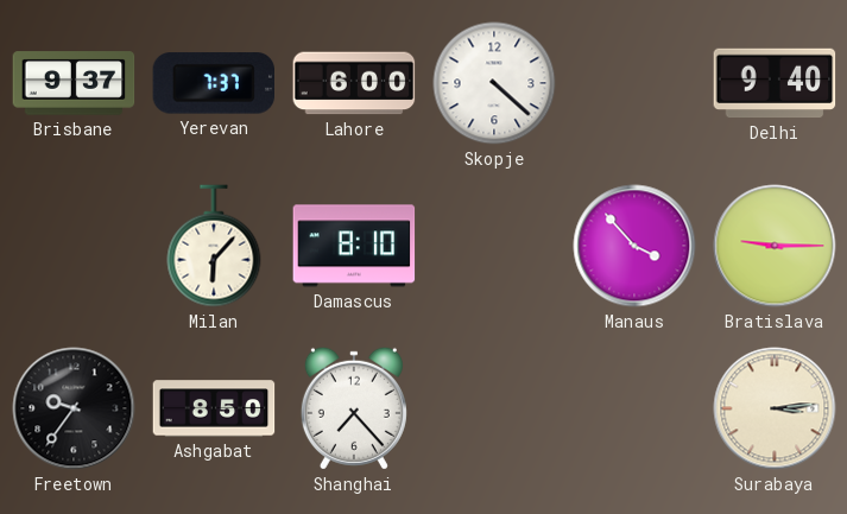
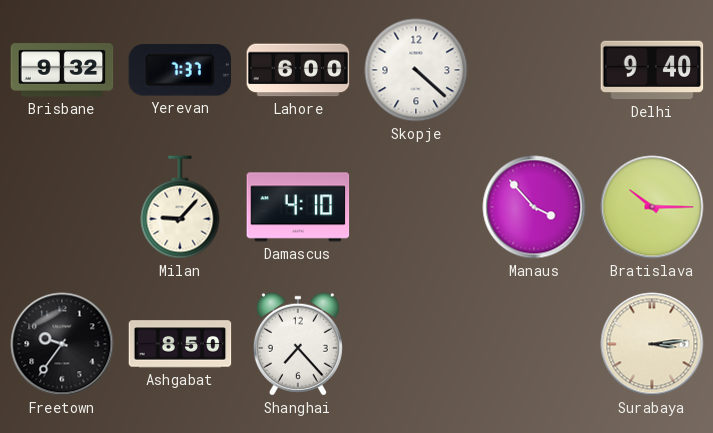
Brisbane: 9:37 -> 9:32 (62, 70)
Milan: 6:07 -> 9:07 (180, 207)
Damascus: 8:10 -> 4:10 (298, 207)
Bratislava: 9:15 -> 10:15 (652, 207)
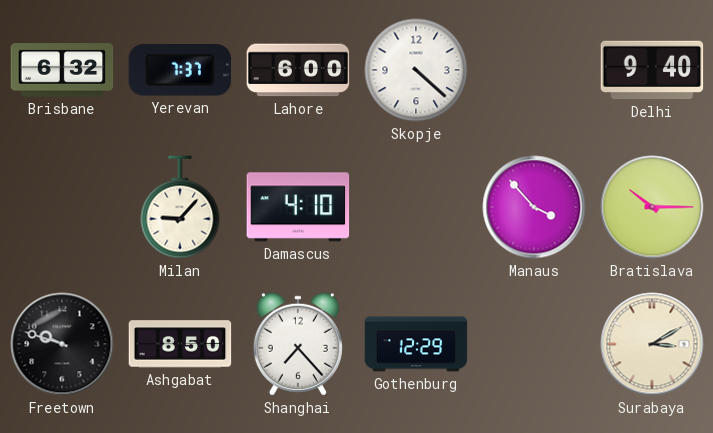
Brisbane: 9:32 -> 6:32 (62, 70)
Freetown: 9:36 -> 9:48 (62, 344)
Gothenburg: none -> 12:29 (416, 344)
Surabaya: 3:14 -> 3:10 (652, 344)
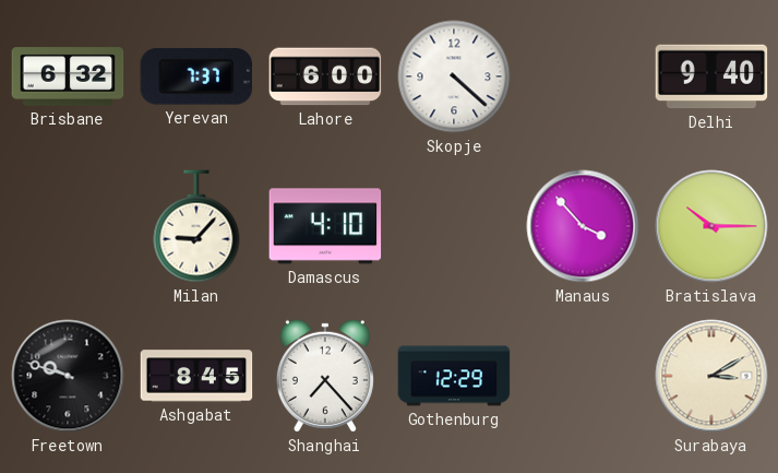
Ashgabat: 8:50 -> 8:45 (196, 376)
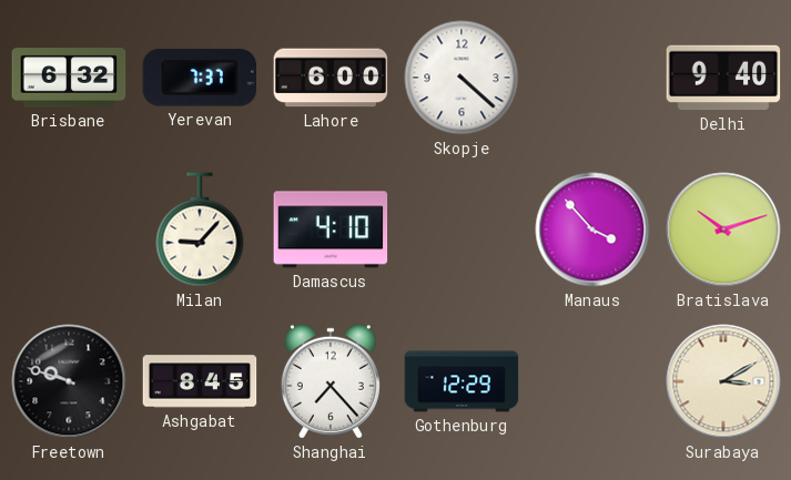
Bratislava: 10:15 -> 10:12 (723, 229)
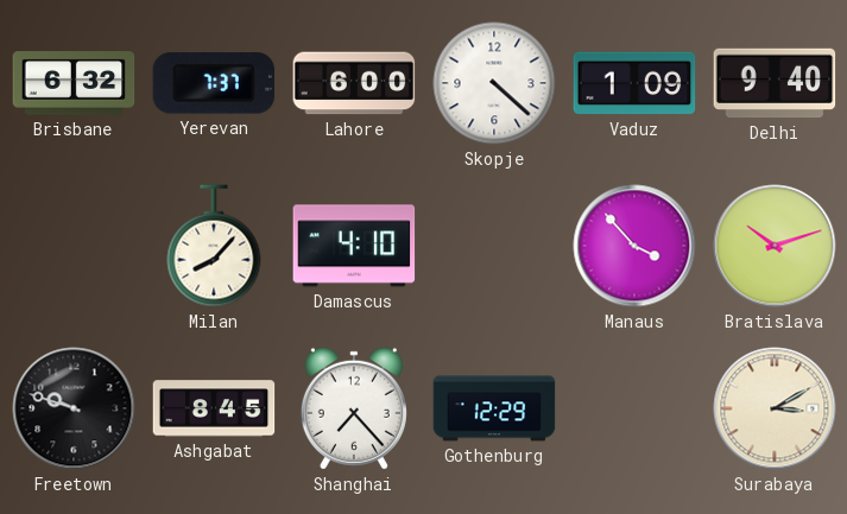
Vaduz: none -> 1:09 (634, 83)
Milan: 9:07 -> 8:07 (214, 246)
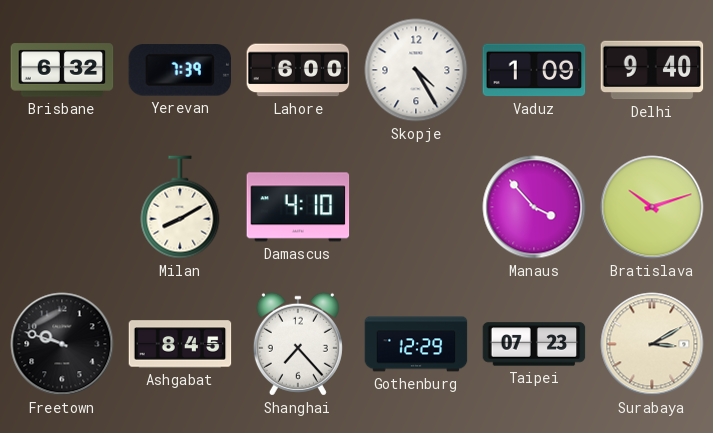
Yerevan: 7:37 -> 7:39 (180, 70)
Skopje: 4:22 -> 4:25 (416, 70)
Milan: 8:07 -> 8:10 (180, 207)
Taipei: none -> 07:23 (534, 344)
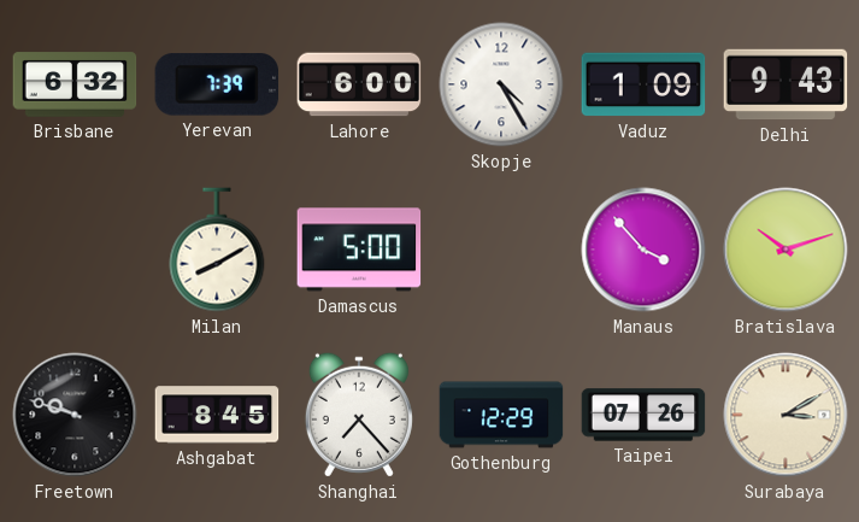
Delhi: 9:40 -> 9:43 (786, 84)
Damascus: 4:10 -> 5:00 (359, 250)
Taipei: 07:23 -> 07:26 (643, 415)
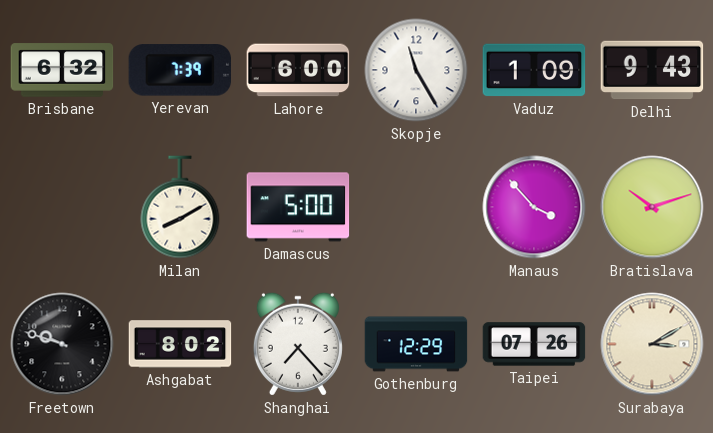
Skopje: 4:25 -> 11:25 (416, 70)
Ashgabat: 8:45 -> 8:02 (180, 344)
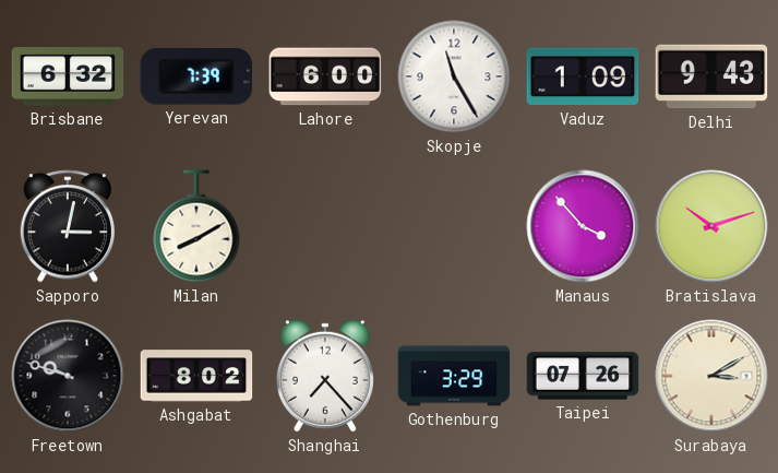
Sapporo: none -> 3:02 (68, 226)
Damascus: 5:00 -> none (298, 207)
Gothenburg: 12:29 -> 3:29 (454, 376)
